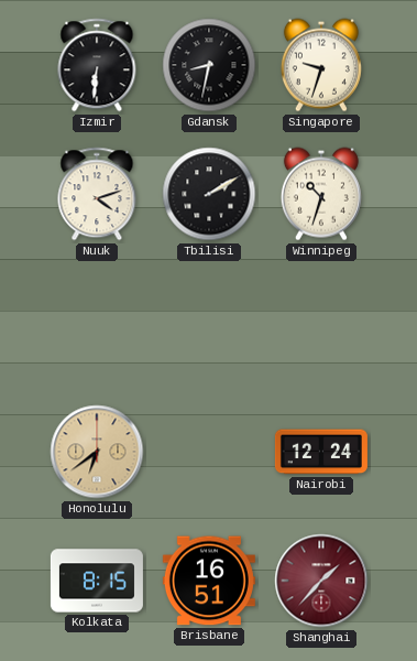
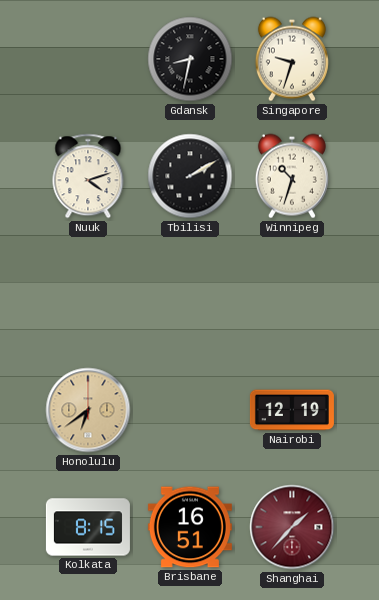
Izmir: 6:31 -> none (97, 65)
Nairobi: 12:24 -> 12:19 (292, 410)
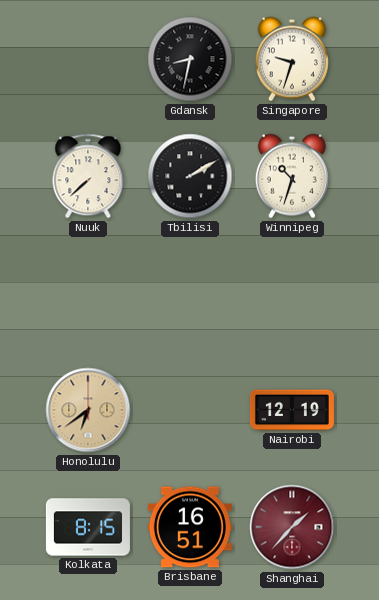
Nuuk: 4:12 -> 7:38 (88, 176)
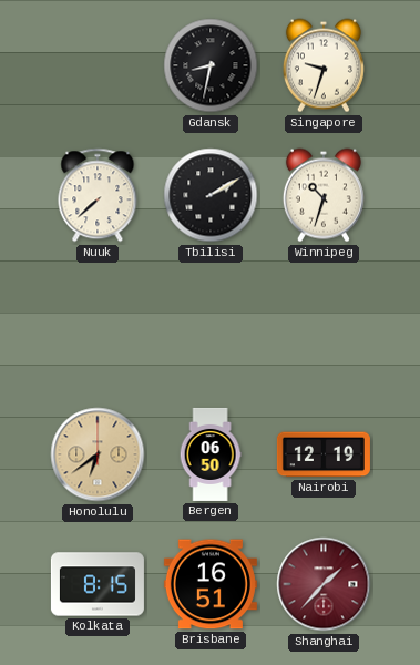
Bergen: none -> 06:50 (211, 454)
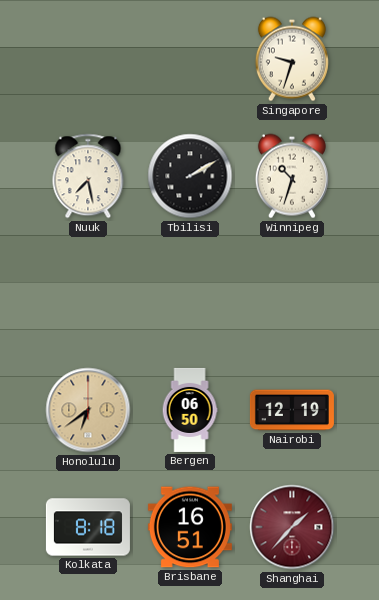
Gdansk: 8:32 -> none (211, 65)
Nuuk: 7:38 -> 7:28 (88, 176)
Kolkata: 8:15 -> 8:18 (88, 527)
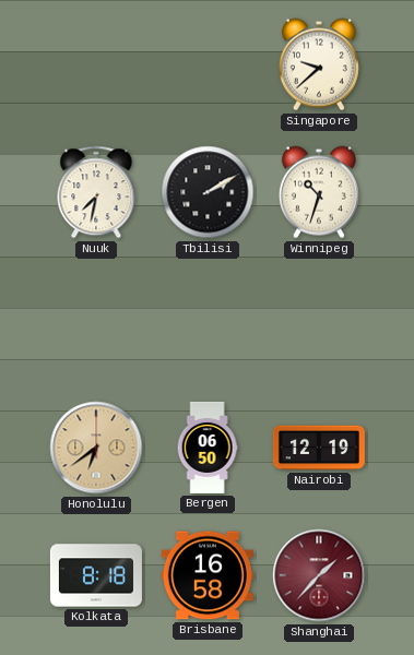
Singapore: 9:33 -> 9:38 (319, 64)
Nuuk: 7:28 -> 7:32 (96, 192)
Brisbane: 16:51 -> 16:58 (208, 575)
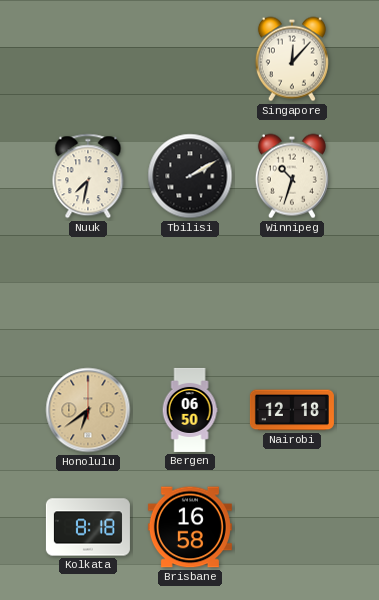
Singapore: 9:38 -> 12:07 (292, 59)
Nairobi: 12:19 -> 12:18 (292, 410)
Shanghai: 1:37 -> none (319, 575)
